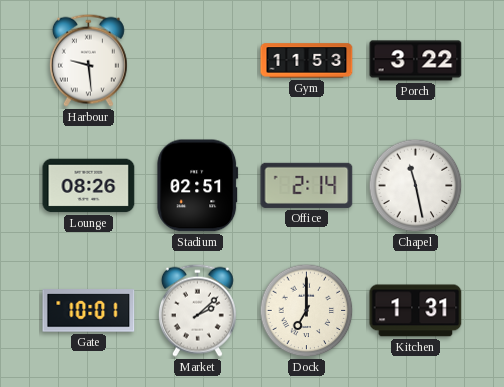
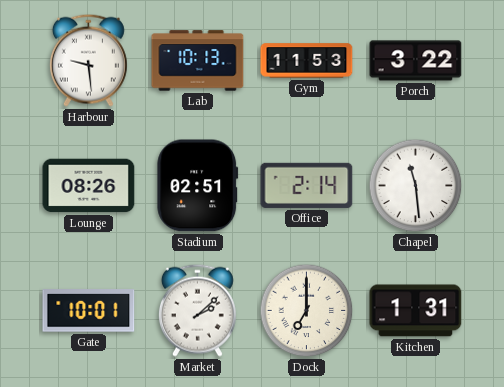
Lab: none -> 10:13 (198, 61)
Chapel: 11:28 -> 11:29 (416, 186)
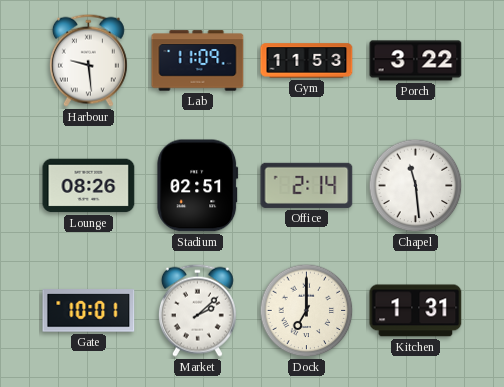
Lab: 10:13 -> 11:09 (198, 61)
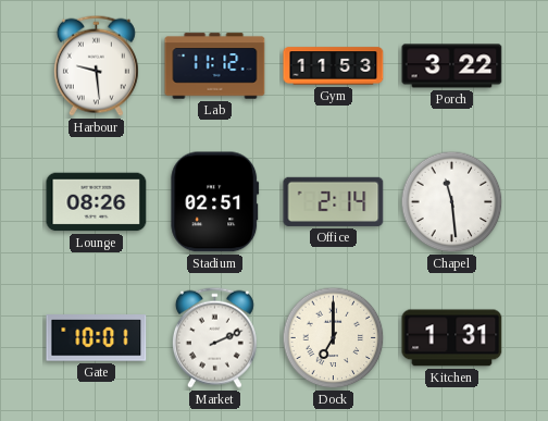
Lab: 11:09 -> 11:12 (215, 66)
Market: 2:08 -> 2:11 (214, 337)
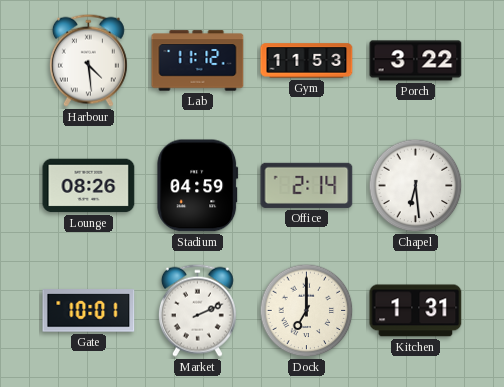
Harbour: 9:29 -> 4:29 (88, 60)
Stadium: 02:51 -> 04:59 (198, 186)
Chapel: 11:29 -> 6:29 (416, 186)
